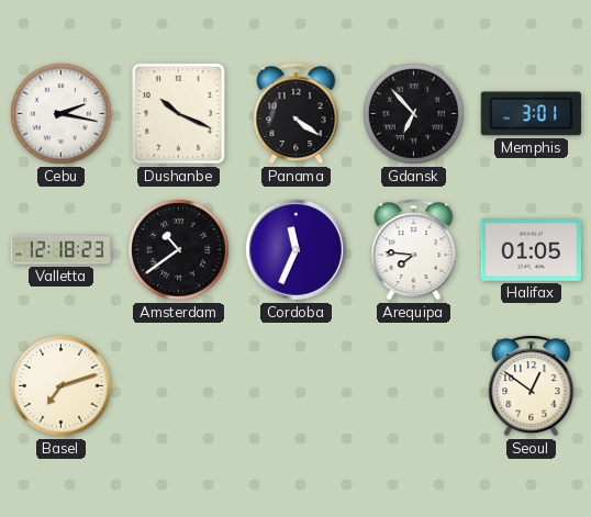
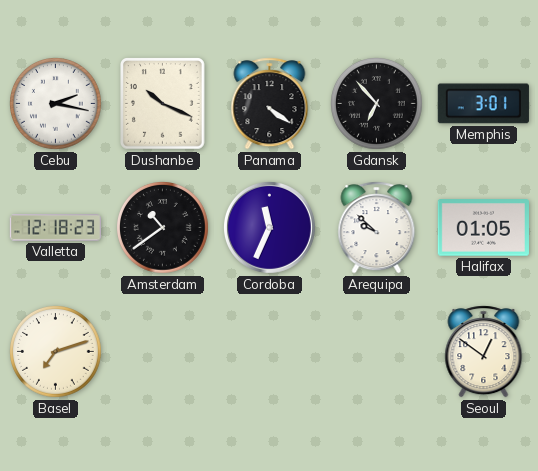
Arequipa: 7:46 -> 9:52 (377, 228)
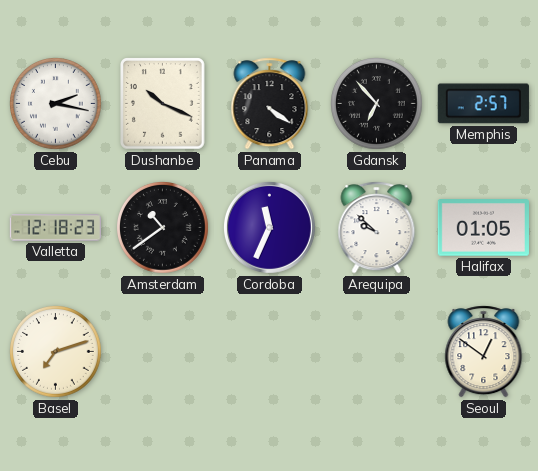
Memphis: 3:01 -> 2:57 (483, 104)
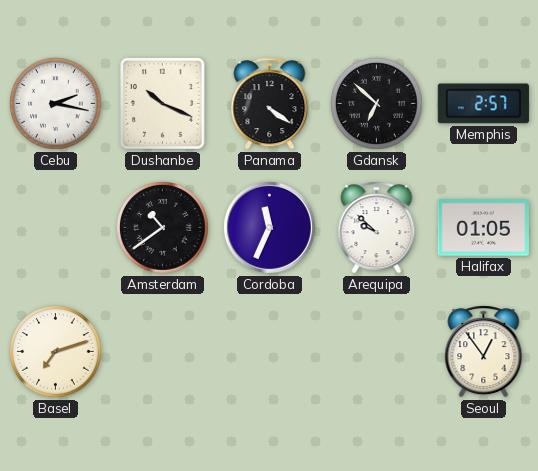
Gdansk: 6:53 -> 6:52 (377, 104)
Valletta: 12:18 -> none (55, 228)
Seoul: 12:51 -> 12:54 (484, 352)
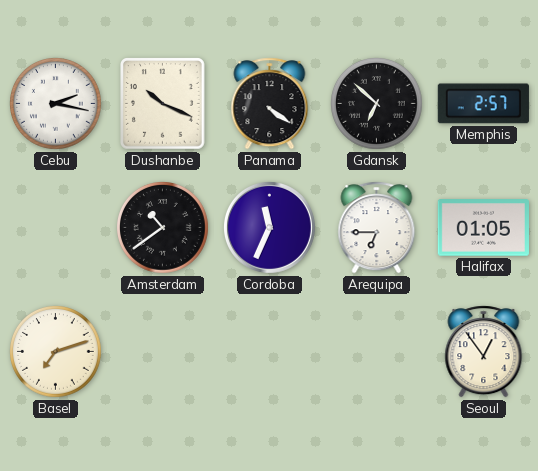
Arequipa: 9:52 -> 6:45 (377, 228)
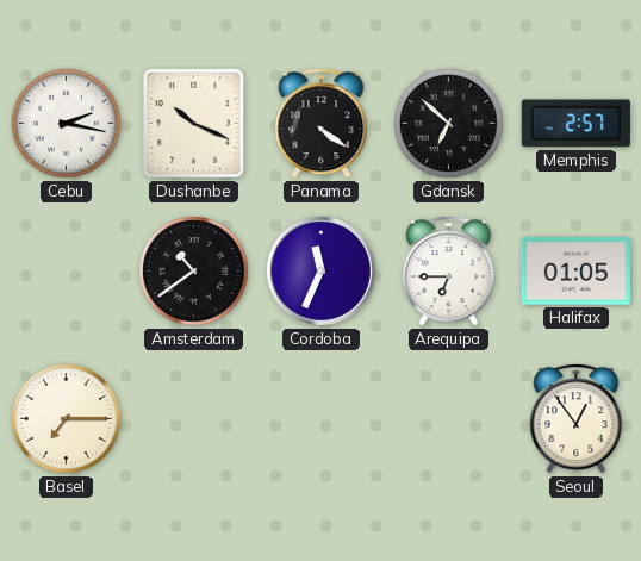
Basel: 7:12 -> 7:15 (67, 419)
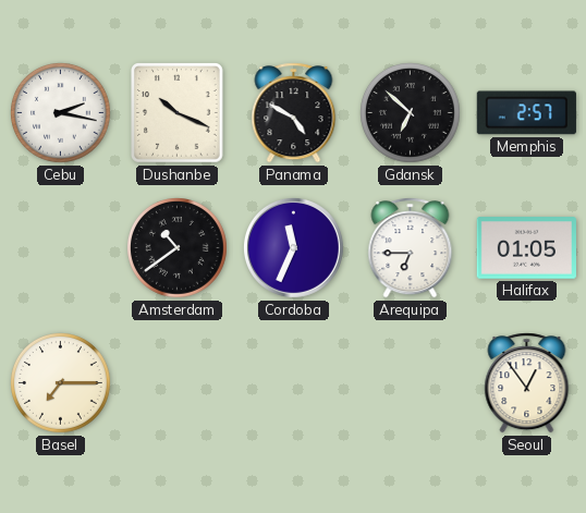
Panama: 4:21 -> 4:50 (294, 113)
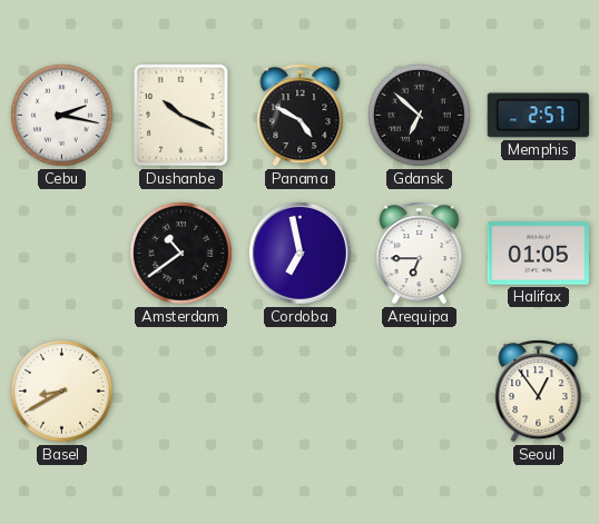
Cordoba: 11:34 -> 6:58 (299, 253)
Basel: 7:15 -> 8:40 (62, 392)
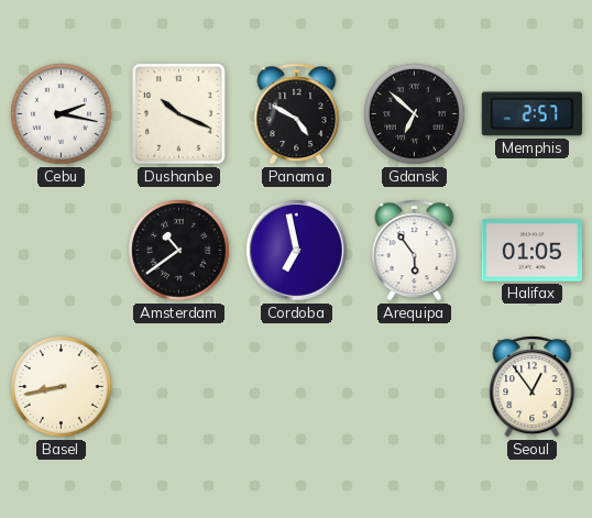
Arequipa: 6:45 -> 5:54 (415, 251)
Basel: 8:40 -> 8:43 (62, 387)
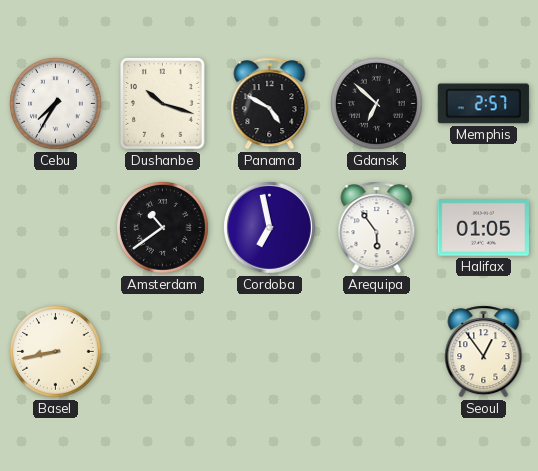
Cebu: 2:17 -> 7:35 (56, 104)
Dushanbe: 10:19 -> 10:18 (163, 104)
